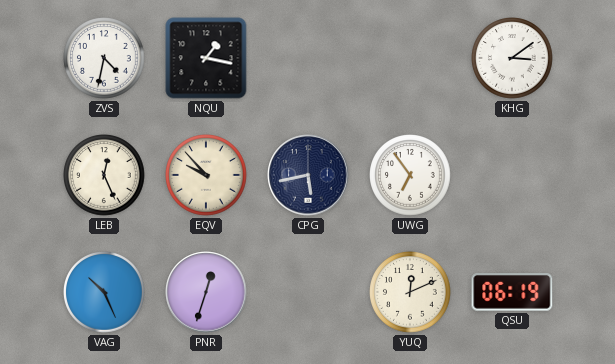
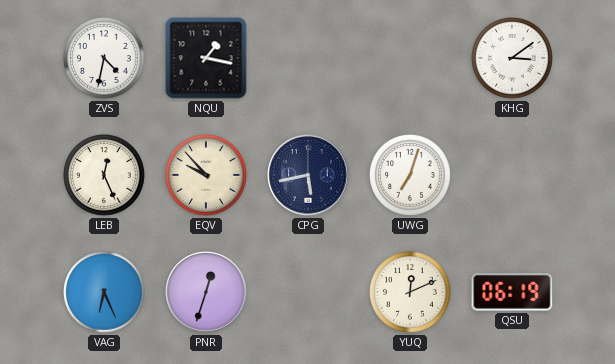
UWG: 6:54 -> 7:03 (410, 175)
VAG: 10:26 -> 6:26 (104, 292)
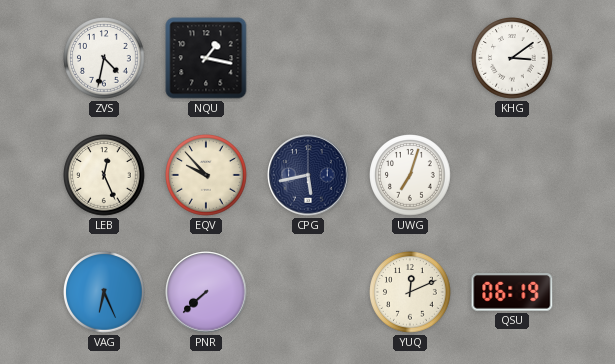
PNR: 12:33 -> 7:38 (206, 292)
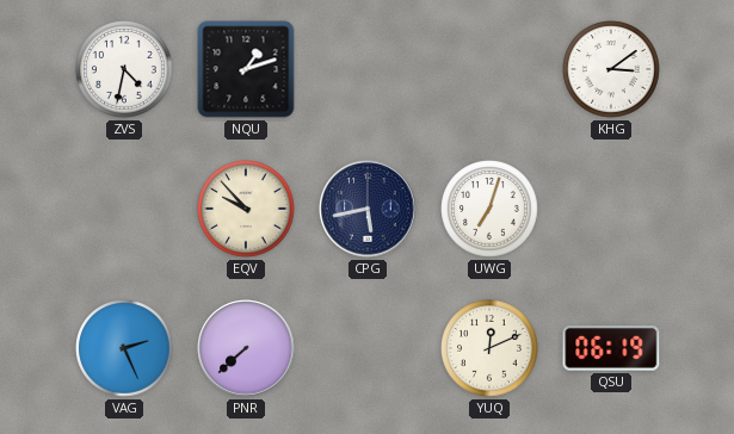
NQU: 1:17 -> 1:12 (246, 69)
LEB: 12:26 -> none (104, 175)
VAG: 6:26 -> 2:26 (124, 348)
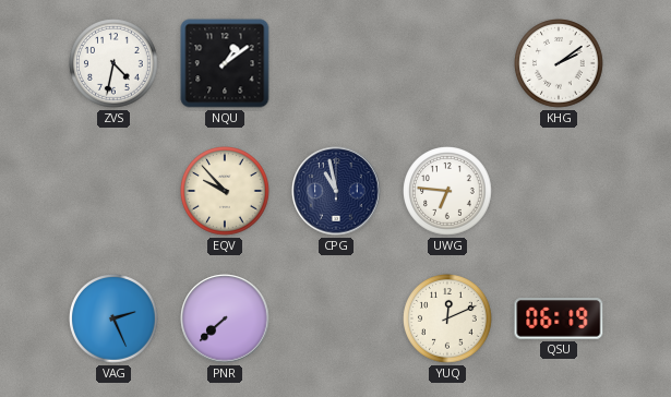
NQU: 1:12 -> 1:09 (225, 63)
KHG: 3:09 -> 2:09 (559, 63)
CPG: 5:43 -> 10:58 (336, 191)
UWG: 7:03 -> 6:46 (447, 191)
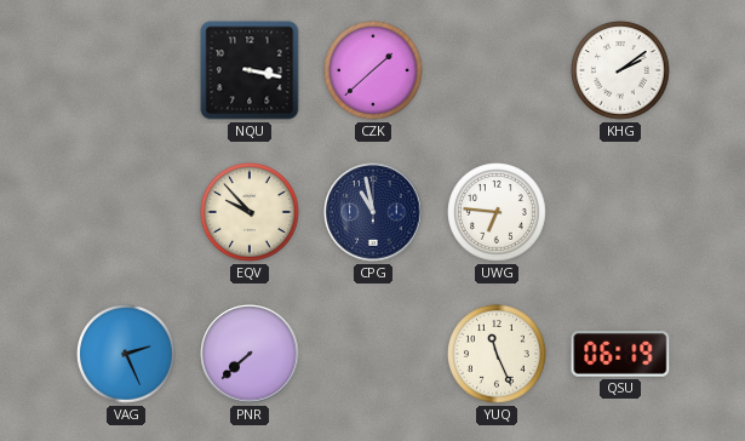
ZVS: 4:32 -> none (113, 63)
NQU: 1:09 -> 3:17 (250, 70)
CZK: none -> 1:38 (373, 70)
YUQ: 12:11 -> 11:26 (497, 354)
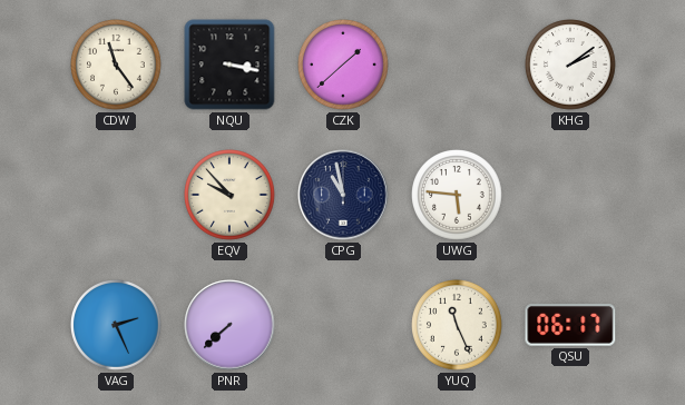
CDW: none -> 11:24 (116, 65)
UWG: 6:46 -> 5:46 (457, 195)
QSU: 06:19 -> 06:17 (570, 325)
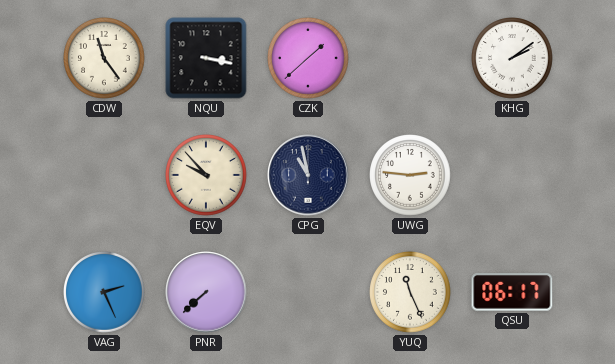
UWG: 5:46 -> 2:46 (410, 175)
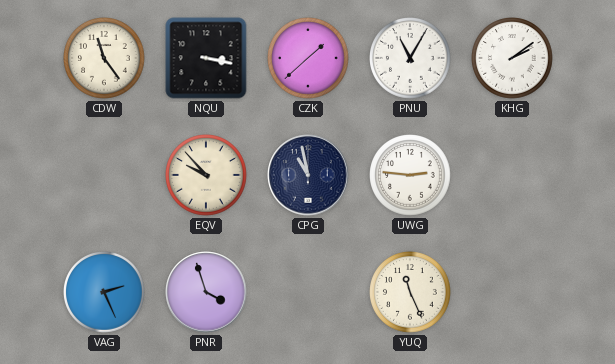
PNU: none -> 11:05 (410, 58)
PNR: 7:38 -> 3:57 (206, 292)
QSU: 06:17 -> none (512, 292)
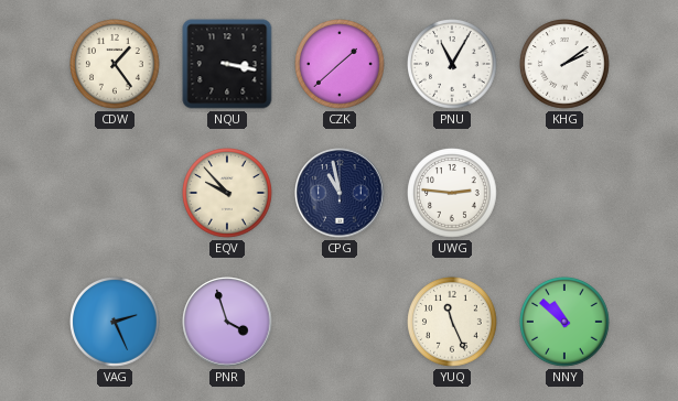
CDW: 11:24 -> 1:24 (115, 64)
NNY: none -> 10:52 (564, 322)
